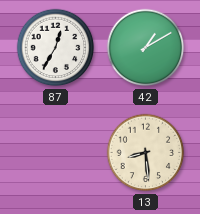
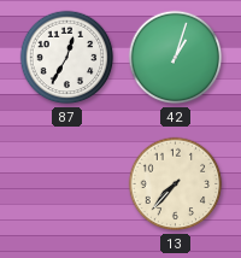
42: 1:10 -> 1:03 (176, 58)
13: 8:29 -> 7:37 (176, 184)
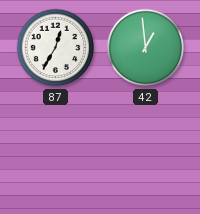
42: 1:03 -> 12:59 (146, 48)
13: 7:37 -> none (176, 184)
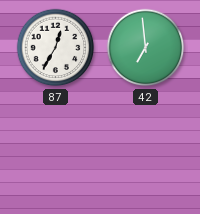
42: 12:59 -> 6:59 (146, 48)
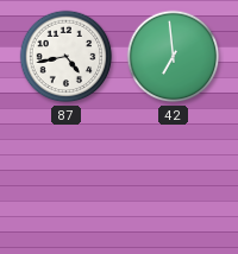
87: 12:35 -> 4:43 (67, 57)
